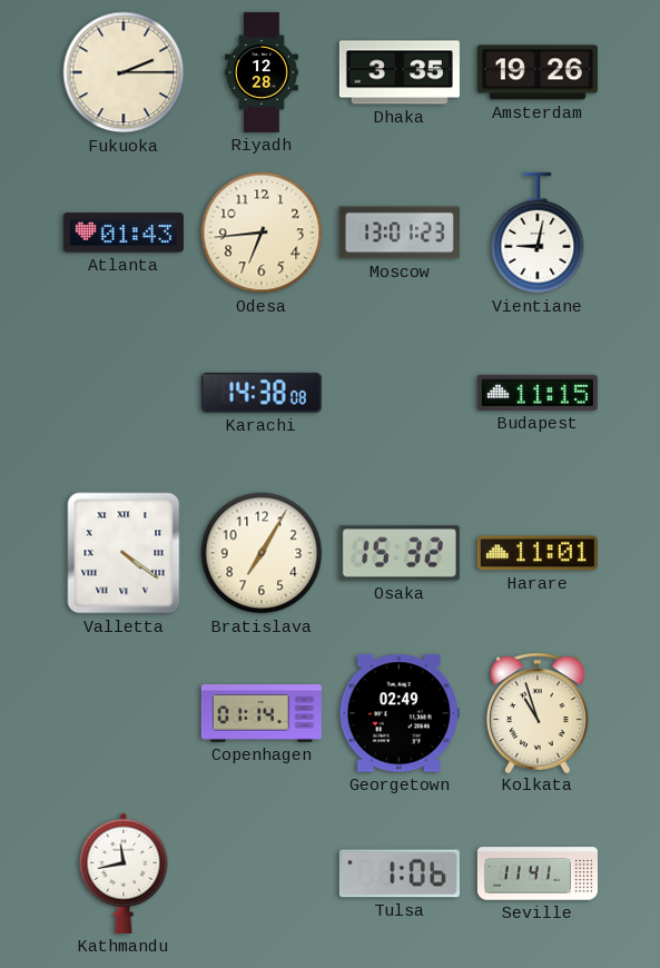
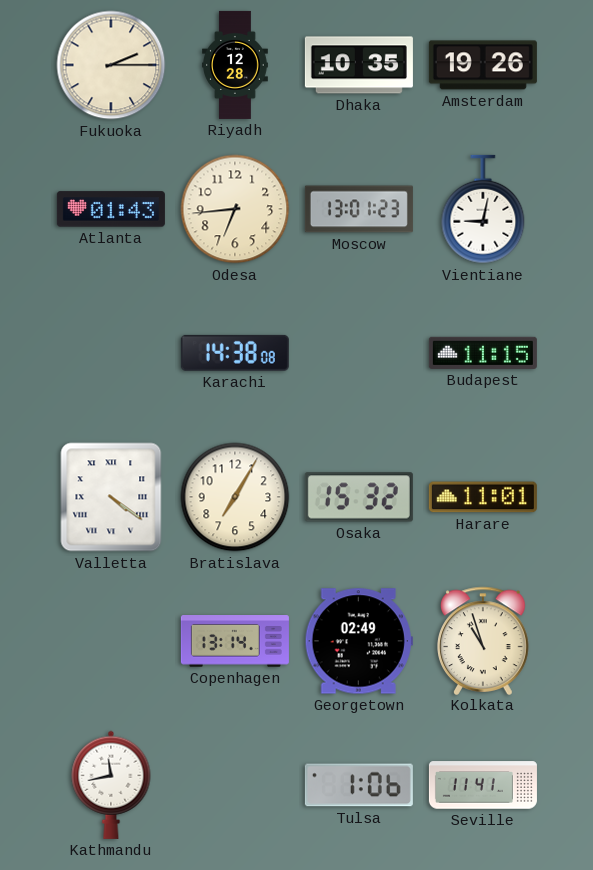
Dhaka: 3:35 -> 10:35 (359, 65)
Copenhagen: 01:14 -> 13:14 (235, 642)
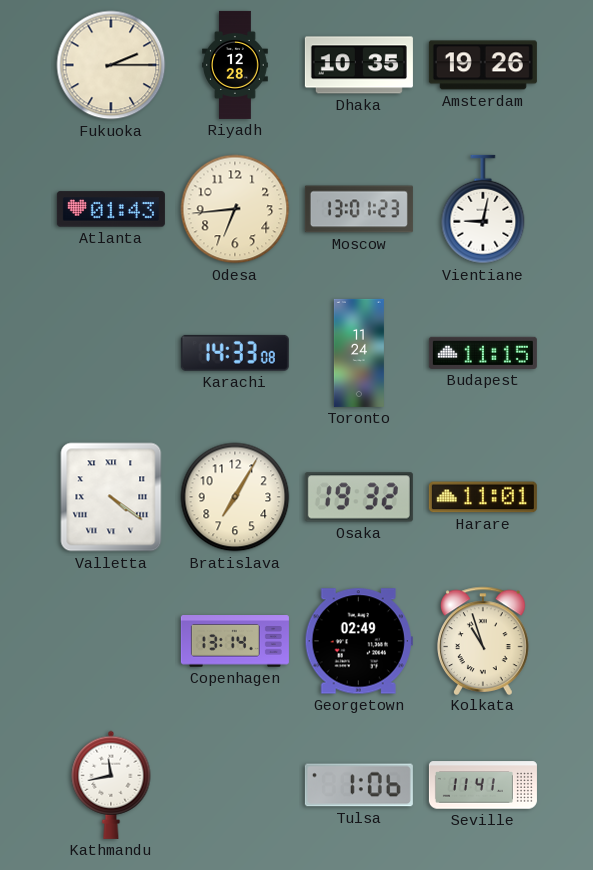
Karachi: 14:38 -> 14:33 (235, 353)
Toronto: none -> 11:24 (359, 353)
Osaka: 15:32 -> 19:32 (359, 497)
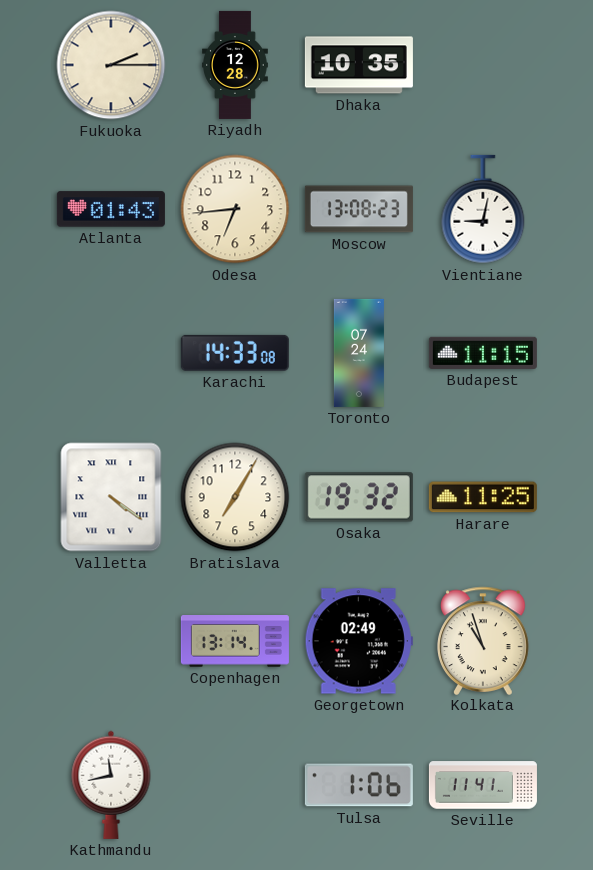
Amsterdam: 19:26 -> none (483, 65)
Moscow: 13:01 -> 13:08 (359, 209)
Toronto: 11:24 -> 07:24 (359, 353)
Harare: 11:01 -> 11:25 (483, 497)
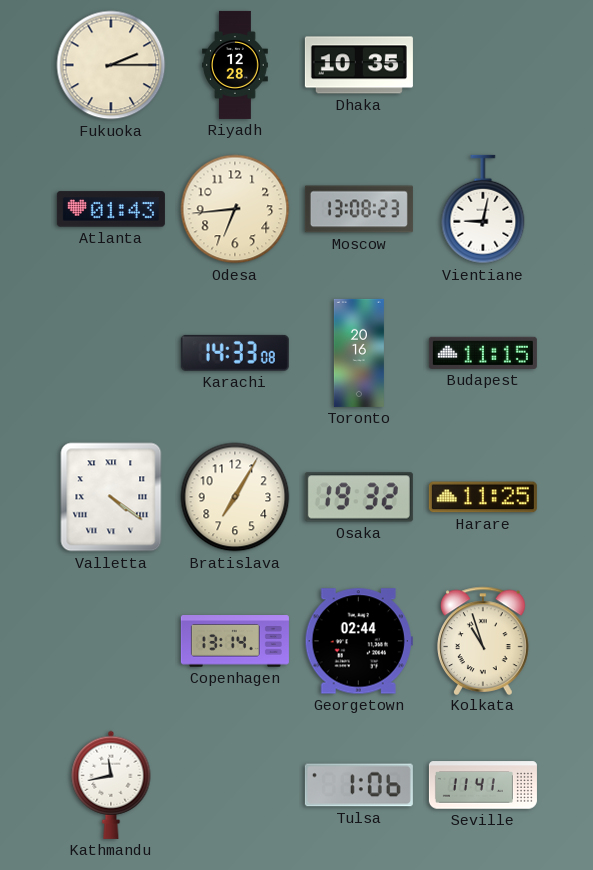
Toronto: 07:24 -> 20:16 (359, 353)
Georgetown: 02:49 -> 02:44 (359, 641)
